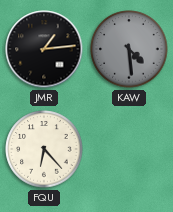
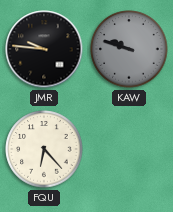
JMR: 1:14 -> 9:46 (44, 49)
KAW: 4:29 -> 9:48 (129, 49)
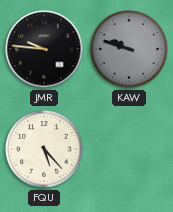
FQU: 6:23 -> 5:23 (44, 149)
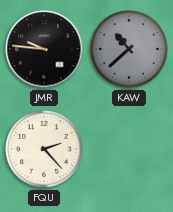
KAW: 9:48 -> 10:38 (129, 49)
FQU: 5:23 -> 2:23 (44, 149)
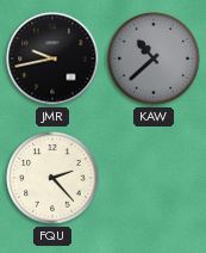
JMR: 9:46 -> 9:43 (52, 58)
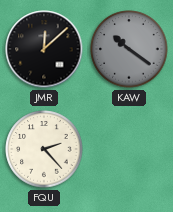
JMR: 9:43 -> 12:08 (44, 49)
KAW: 10:38 -> 10:21 (129, 49)
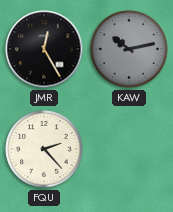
JMR: 12:08 -> 12:25 (44, 49)
KAW: 10:21 -> 10:13 (129, 49)
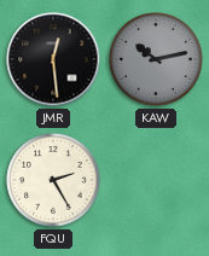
JMR: 12:25 -> 12:29 (53, 59)
FQU: 2:23 -> 2:25 (53, 180)
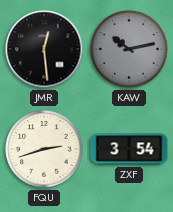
FQU: 2:25 -> 2:42 (44, 149)
ZXF: none -> 3:54 (129, 149)
